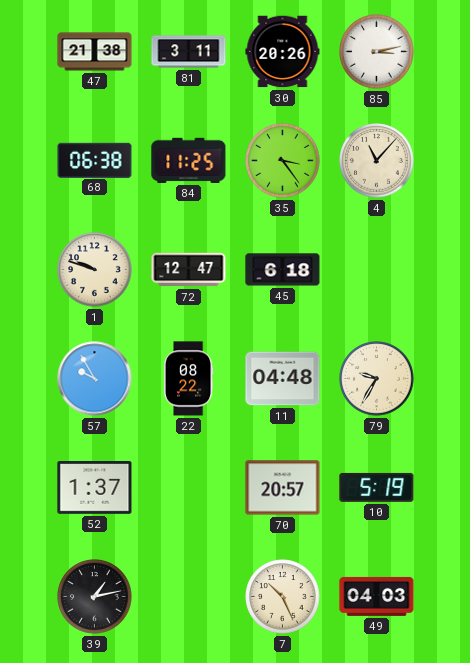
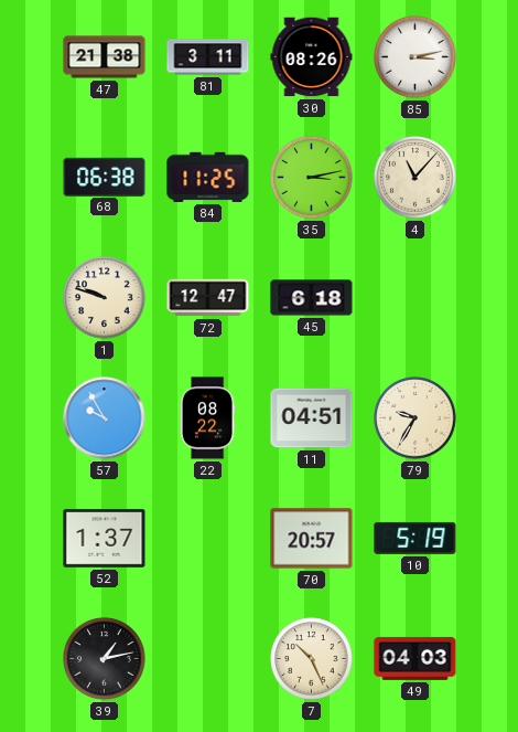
30: 20:26 -> 08:26 (312, 57)
35: 3:24 -> 3:13 (312, 178)
11: 04:48 -> 04:51 (312, 418)
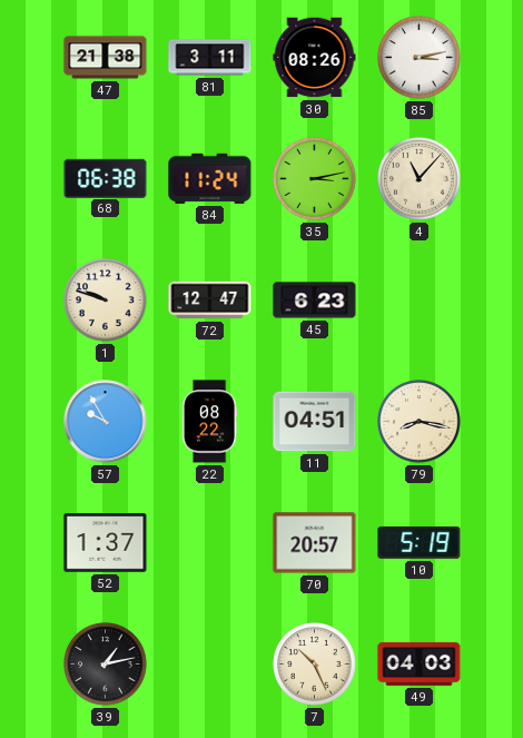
84: 11:25 -> 11:24 (210, 178)
45: 6:18 -> 6:23 (315, 301)
79: 9:35 -> 8:17 (420, 422)
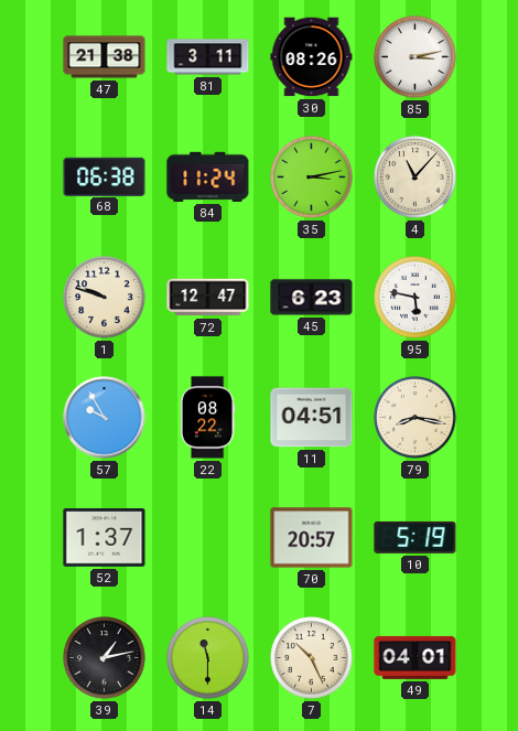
95: none -> 5:47 (416, 298)
14: none -> 11:30 (208, 658)
49: 04:03 -> 04:01 (416, 657)
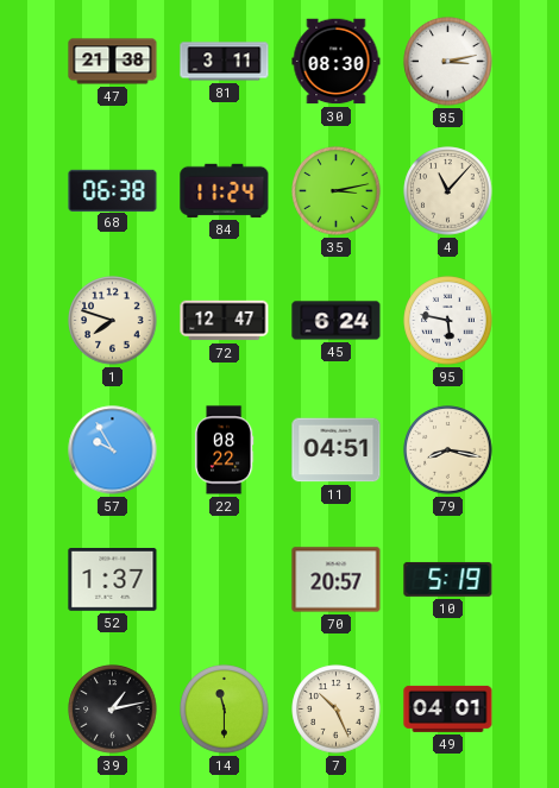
30: 08:26 -> 08:30 (337, 62)
1: 9:48 -> 7:48 (113, 321)
45: 6:23 -> 6:24 (337, 321)
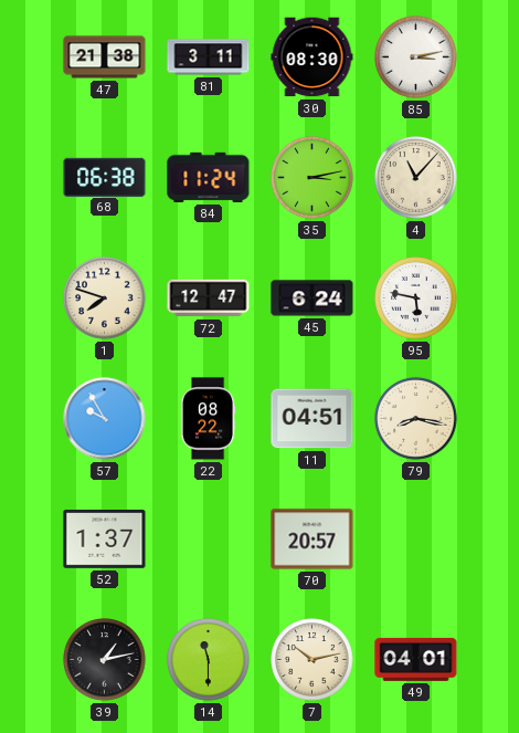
10: 5:19 -> none (448, 579)
7: 10:26 -> 10:13 (313, 660)
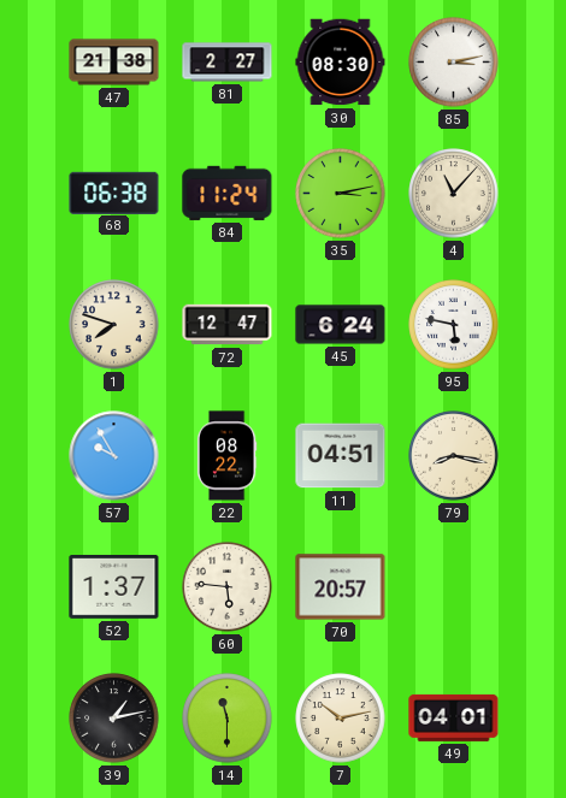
81: 3:11 -> 2:27 (228, 63)
60: none -> 5:46 (228, 587)
